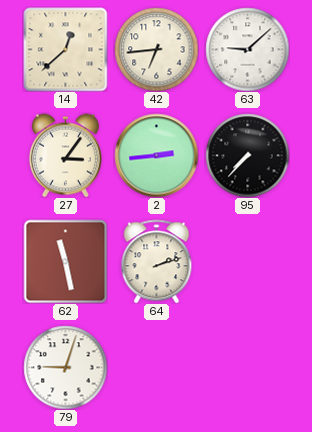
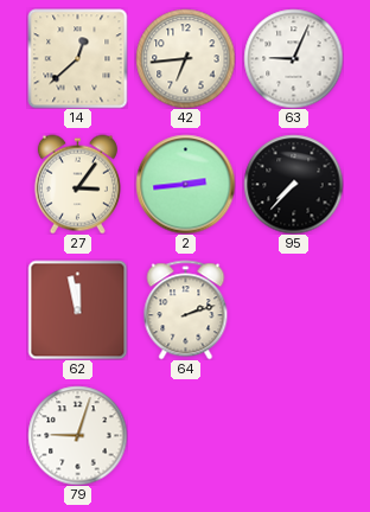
63: 9:08 -> 9:04 (293, 58)
62: 11:28 -> 11:58 (77, 309)
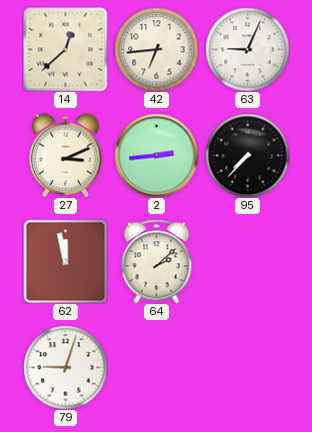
27: 3:06 -> 3:11 (65, 155)
64: 2:12 -> 2:08 (157, 261)
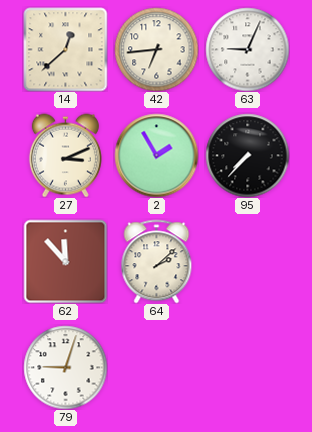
2: 2:44 -> 1:55 (156, 155)
62: 11:58 -> 11:53 (65, 261)
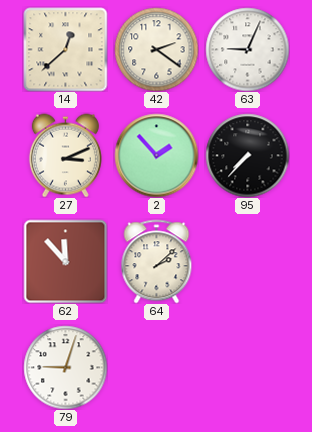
42: 6:44 -> 2:21 (156, 49)
2: 1:55 -> 1:53 (156, 155)
